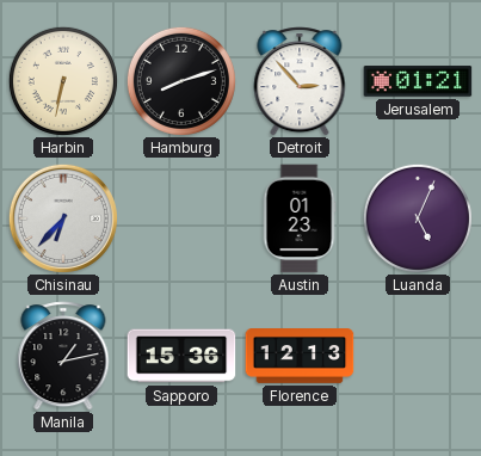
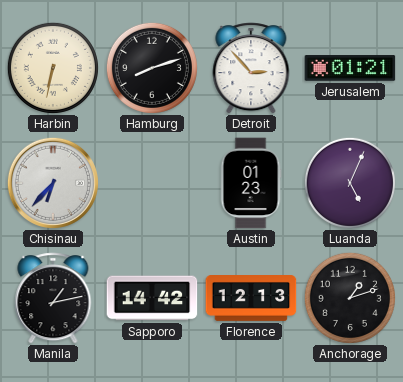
Sapporo: 15:36 -> 14:42 (152, 298)
Anchorage: none -> 1:12 (350, 298)
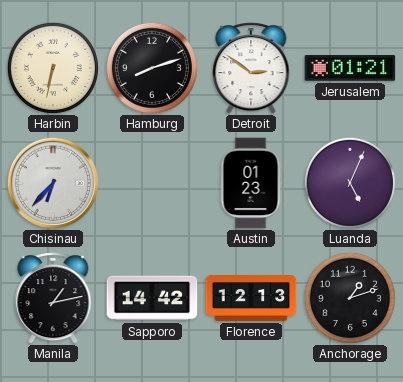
Detroit: 2:53 -> 2:51 (251, 68)
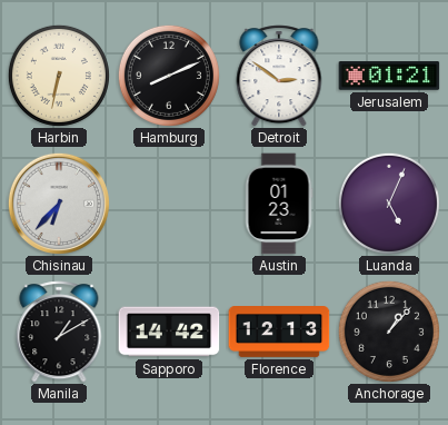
Hamburg: 8:12 -> 8:11 (169, 76)
Manila: 1:13 -> 1:10 (59, 332)
Anchorage: 1:12 -> 1:07 (389, 332)
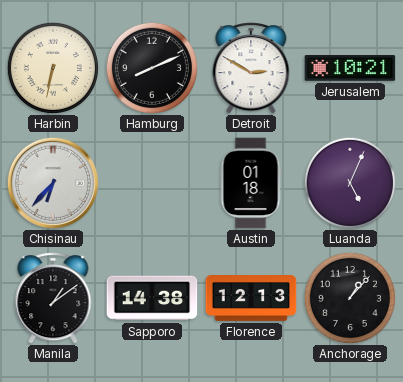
Detroit: 2:51 -> 2:50 (251, 68)
Jerusalem: 01:21 -> 10:21 (350, 68)
Austin: 01:23 -> 01:18 (251, 183)
Manila: 1:10 -> 1:09 (53, 298)
Sapporo: 14:42 -> 14:38 (152, 298)
